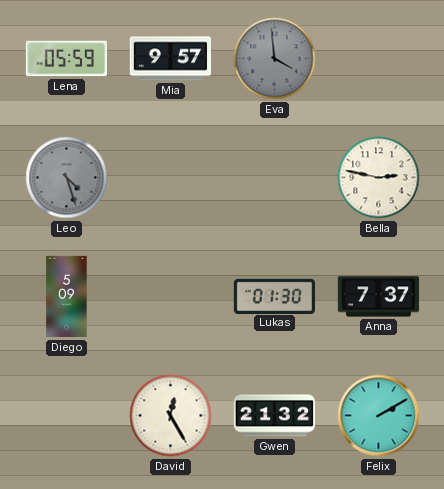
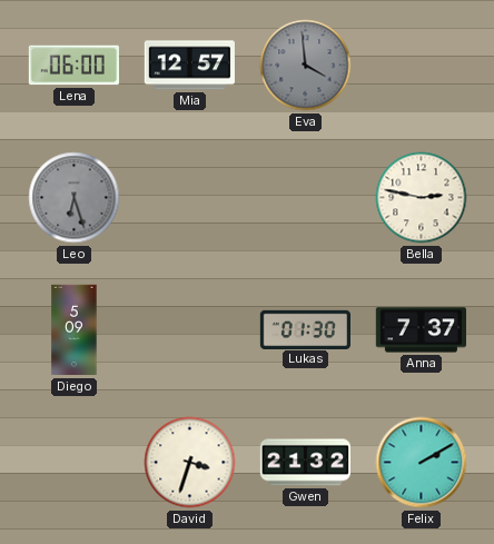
Lena: 05:59 -> 06:00 (73, 66)
Mia: 9:57 -> 12:57 (189, 66)
Leo: 4:27 -> 6:27 (75, 198)
David: 12:25 -> 3:33 (190, 463)
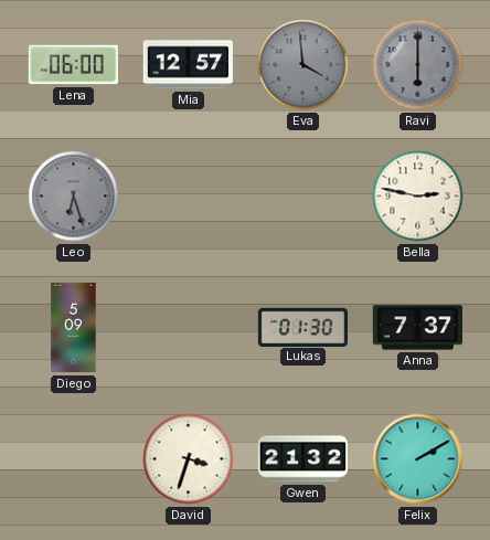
Ravi: none -> 6:00 (418, 65)
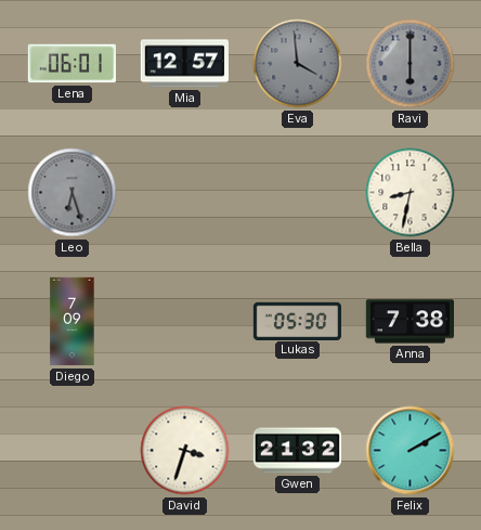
Lena: 06:00 -> 06:01 (71, 64)
Bella: 2:47 -> 8:32 (411, 193)
Diego: 5:09 -> 7:09 (73, 322)
Lukas: 01:30 -> 05:30 (297, 321)
Anna: 7:37 -> 7:38 (409, 322)
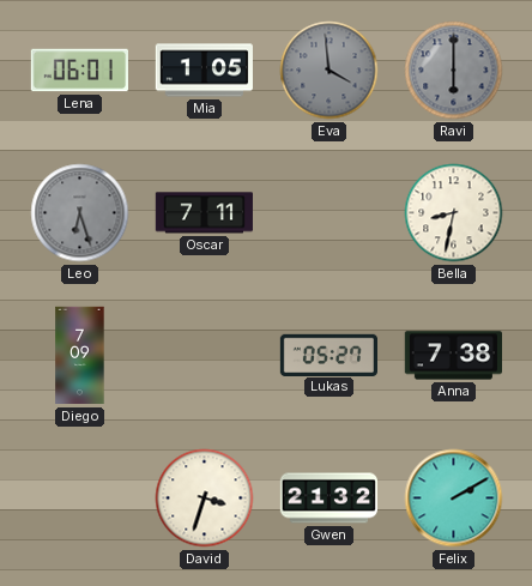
Mia: 12:57 -> 1:05 (204, 71)
Oscar: none -> 7:11 (204, 213)
Lukas: 05:30 -> 05:27 (328, 355)
